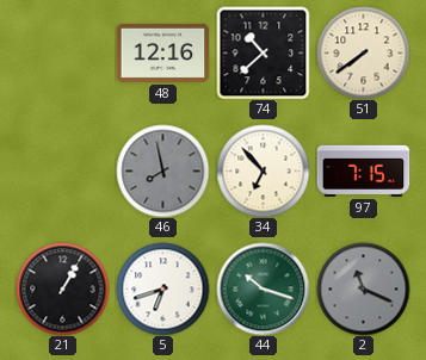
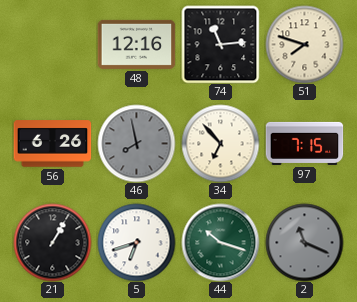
74: 10:38 -> 11:14 (220, 44)
51: 7:39 -> 7:48 (304, 44)
56: none -> 6:26 (52, 144)
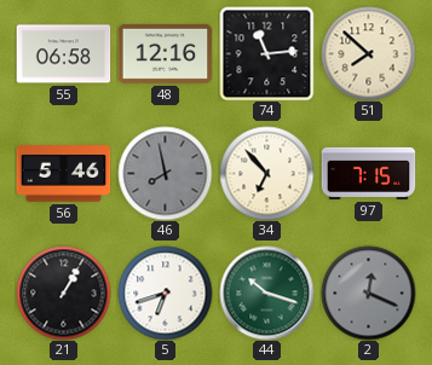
55: none -> 06:58 (63, 54)
51: 7:48 -> 7:52 (368, 53)
56: 6:26 -> 5:46 (63, 174)
2: 11:19 -> 12:19 (368, 292)
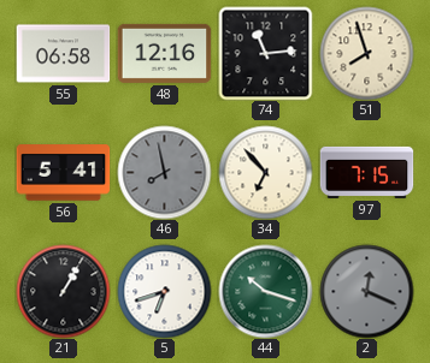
51: 7:52 -> 7:57 (366, 53)
56: 5:46 -> 5:41 (63, 173)
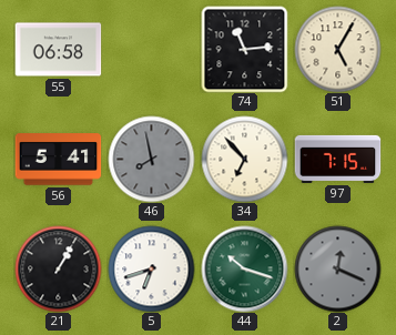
48: 12:16 -> none (164, 53)
51: 7:57 -> 5:05 (337, 49)
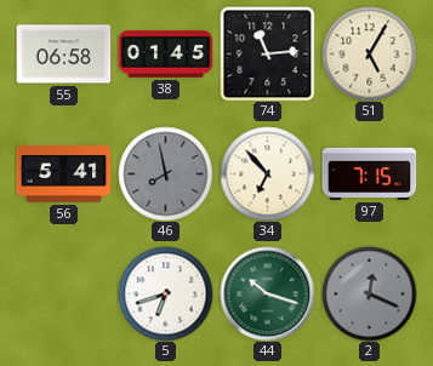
38: none -> 01:45 (165, 55)
21: 1:05 -> none (58, 268)
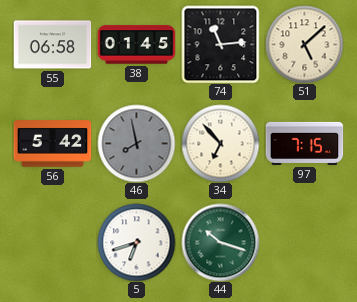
51: 5:05 -> 5:08 (304, 44)
56: 5:41 -> 5:42 (52, 144)
2: 12:19 -> none (369, 293)
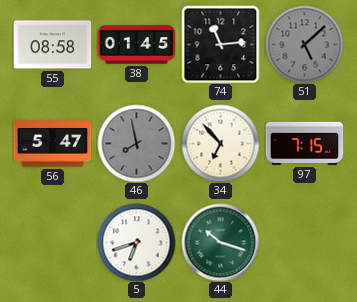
55: 06:58 -> 08:58 (52, 45)
51 dial: cream -> grey (304, 44)
56: 5:42 -> 5:47 (52, 144)
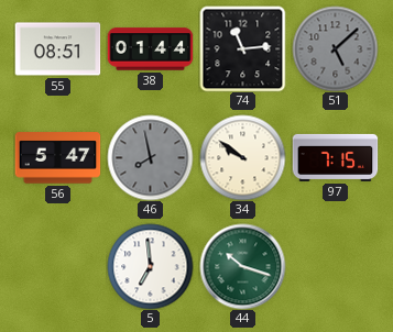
55: 08:58 -> 08:51 (57, 49)
38: 01:45 -> 01:44 (150, 49)
34: 6:53 -> 9:51 (242, 157)
5: 6:42 -> 6:59 (150, 266)
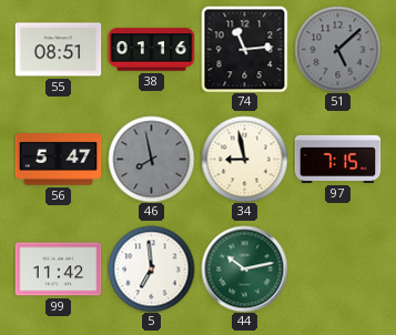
38: 01:44 -> 01:16 (151, 50)
34: 9:51 -> 8:58 (244, 159)
99: none -> 11:42 (58, 270)
44: 10:18 -> 10:13 (244, 268)
